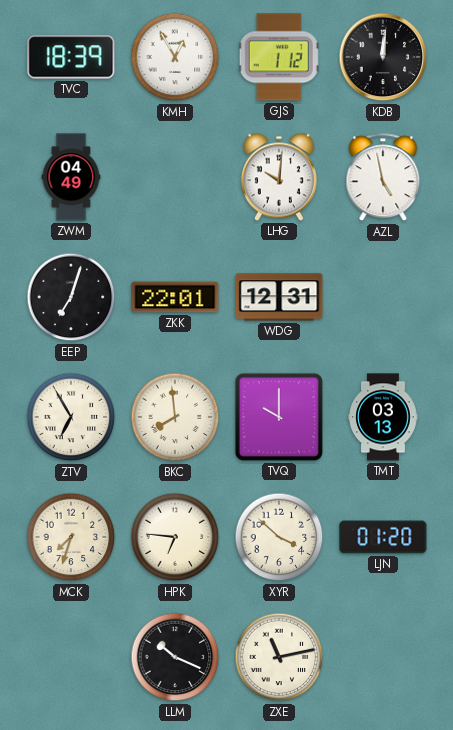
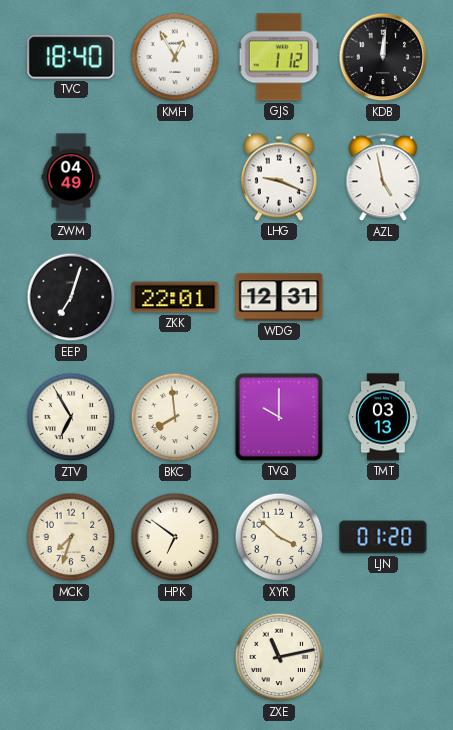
TVC: 18:39 -> 18:40 (71, 57)
LHG: 10:01 -> 9:19 (279, 177)
HPK: 6:46 -> 6:51 (175, 537)
LLM: 10:19 -> none (175, 657)
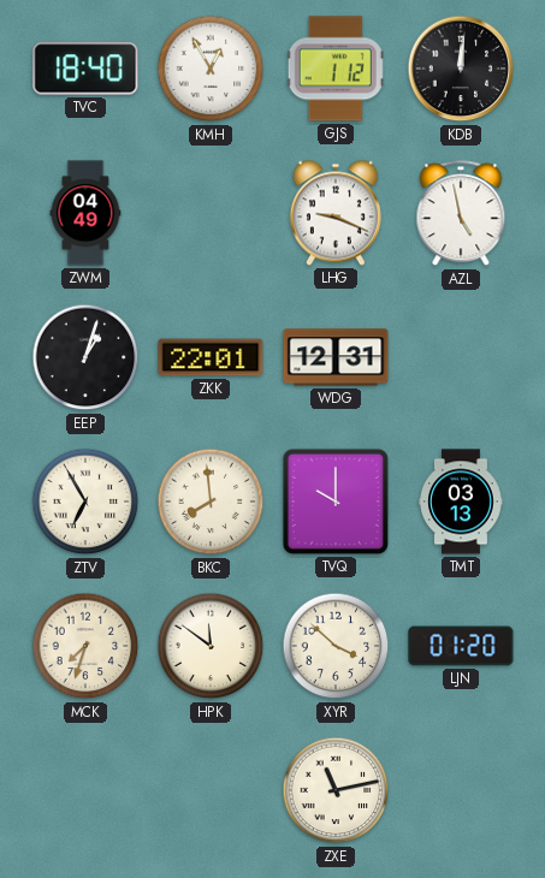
EEP: 7:03 -> 1:03 (85, 357)
HPK: 6:51 -> 11:51 (211, 646)
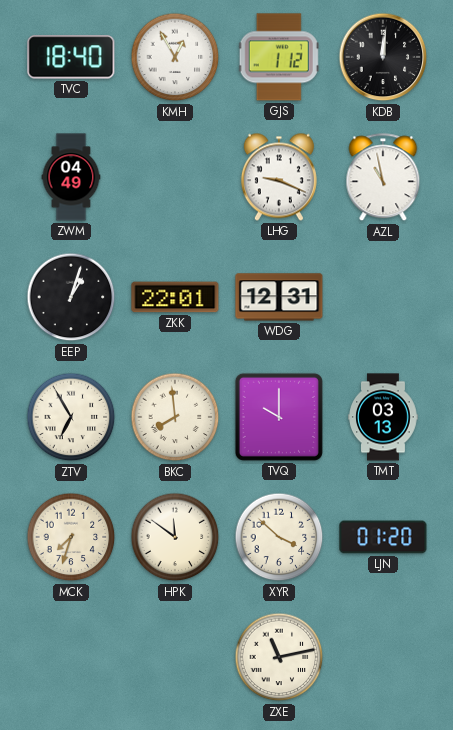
AZL: 4:58 -> 10:58 (383, 178)
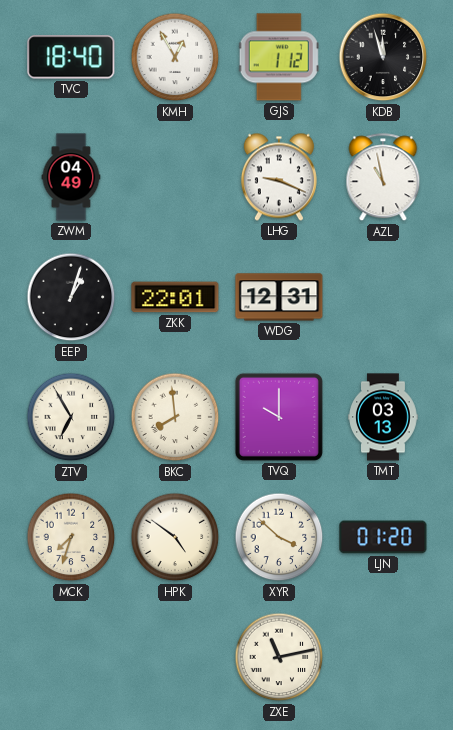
KDB: 12:01 -> 11:57 (383, 57)
HPK: 11:51 -> 4:51 (175, 537)
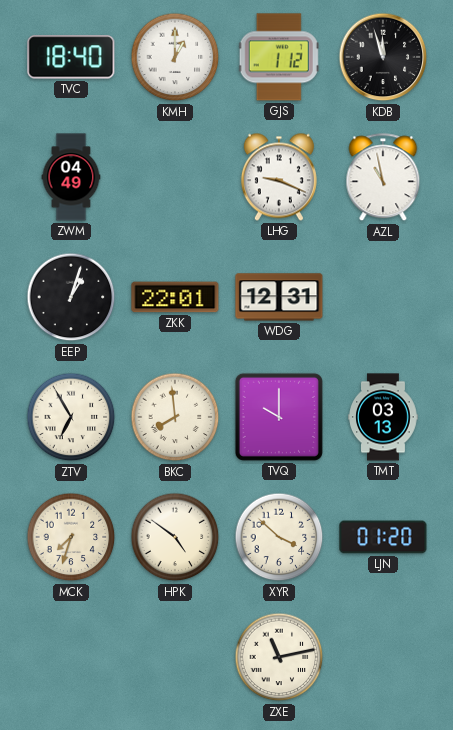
KMH: 12:55 -> 1:00 (175, 57)
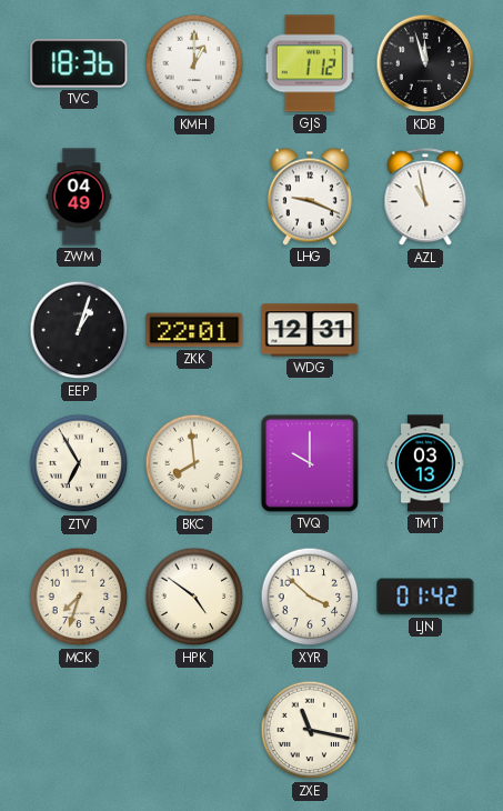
TVC: 18:40 -> 18:36 (79, 63)
LJN: 01:20 -> 01:42 (425, 597)
ZXE: 11:13 -> 11:17 (310, 730)
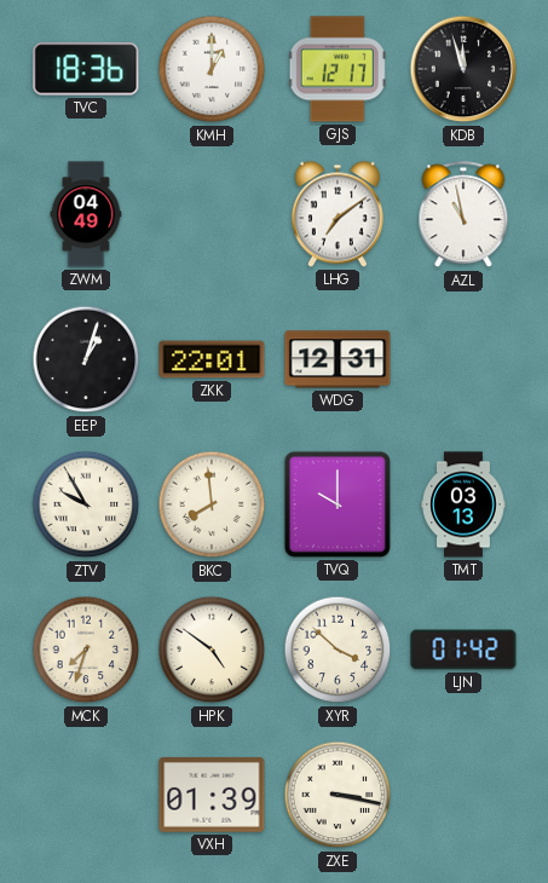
GJS: 1:12 -> 12:17 (338, 69)
LHG: 9:19 -> 7:09 (338, 214)
ZTV: 6:55 -> 9:55 (86, 504)
VXH: none -> 01:39 (212, 796)
ZXE: 11:17 -> 3:17 (338, 795)
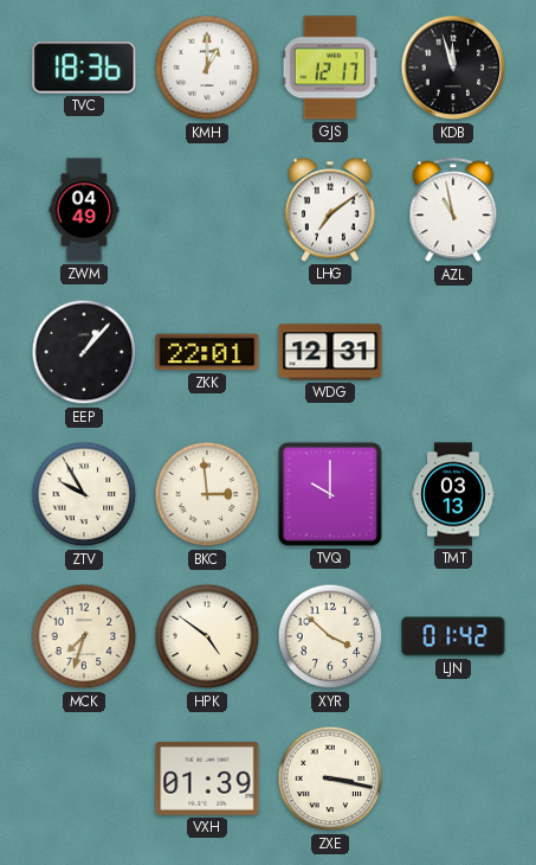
EEP: 1:03 -> 1:07 (84, 352)
BKC: 7:59 -> 2:59 (207, 494)
